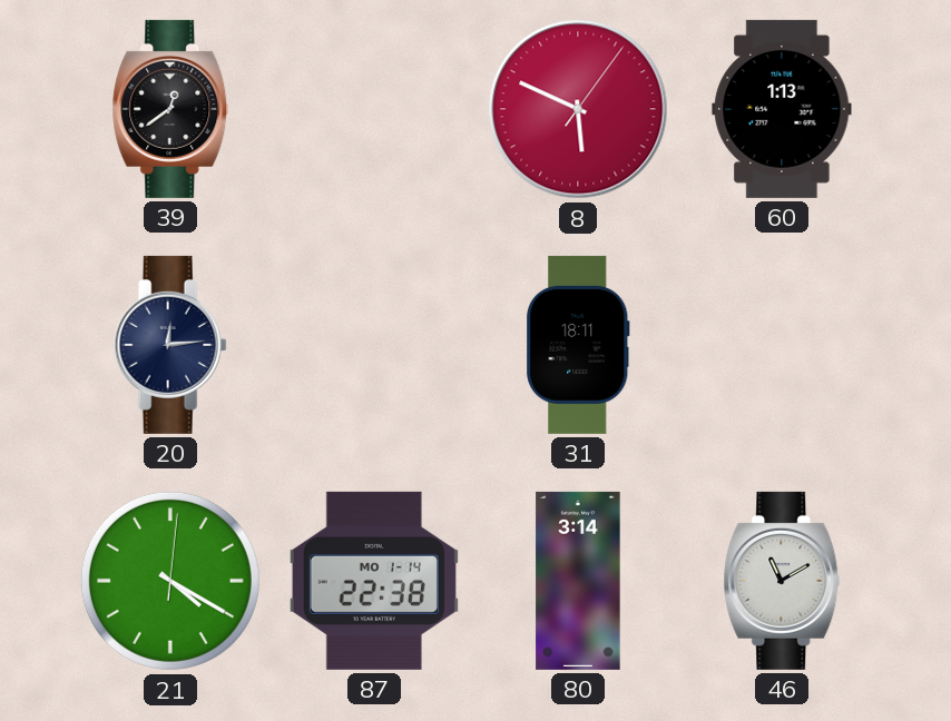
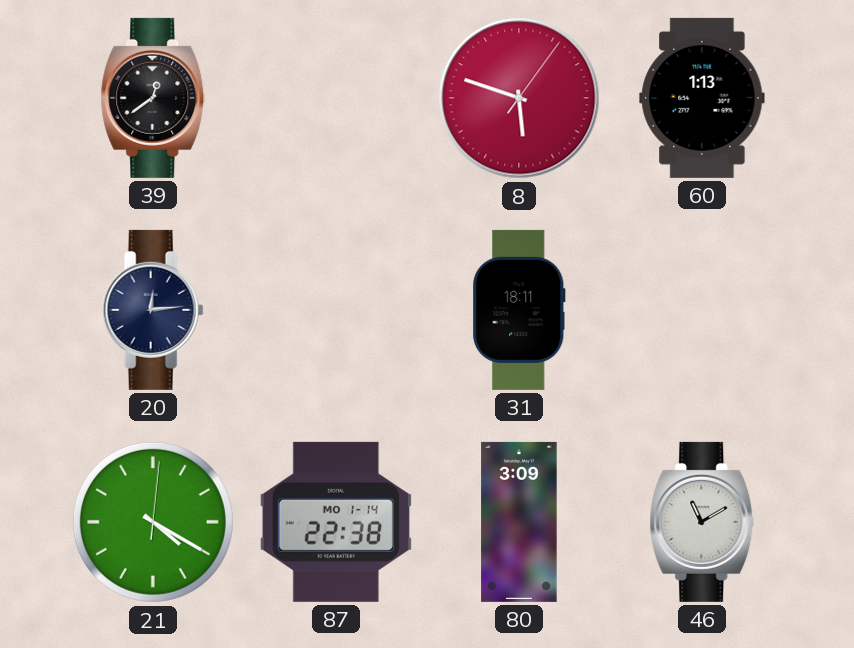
8: 5:49 -> 5:48 (519, 98)
80: 3:14 -> 3:09 (519, 522)
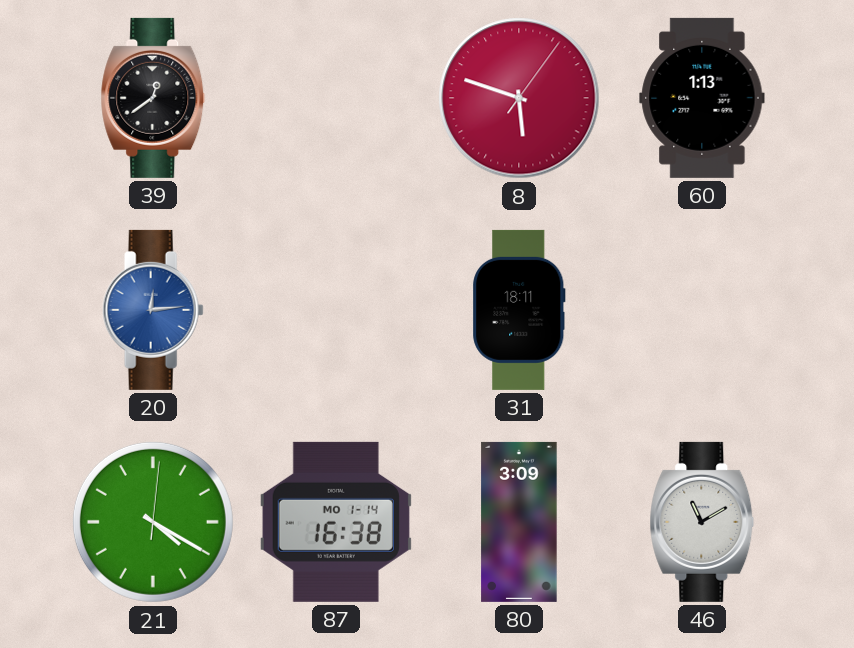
20 dial: navy -> blue (153, 310)
87: 22:38 -> 16:38 (336, 522)
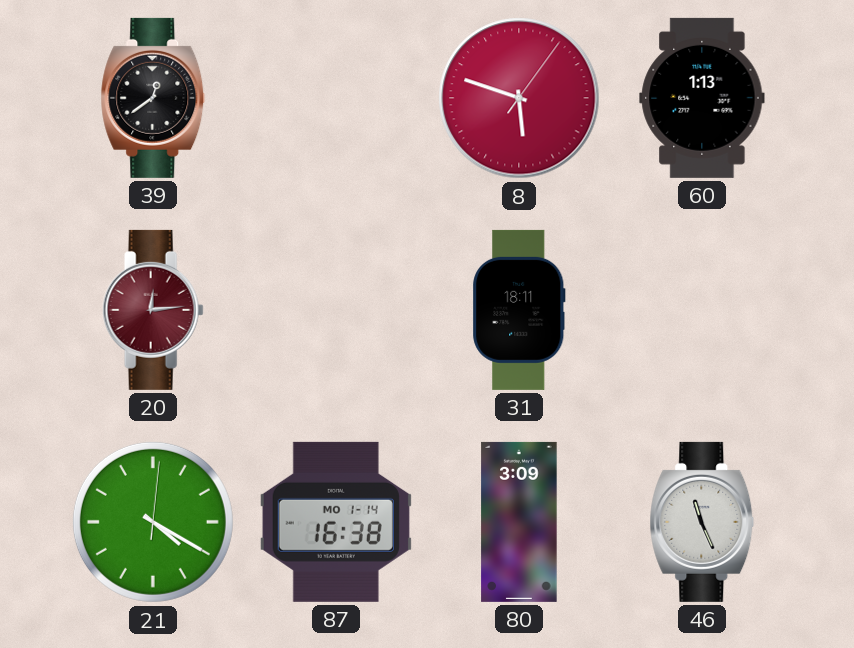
20 dial: blue -> burgundy (153, 310)
46: 11:10 -> 11:26 (702, 522)
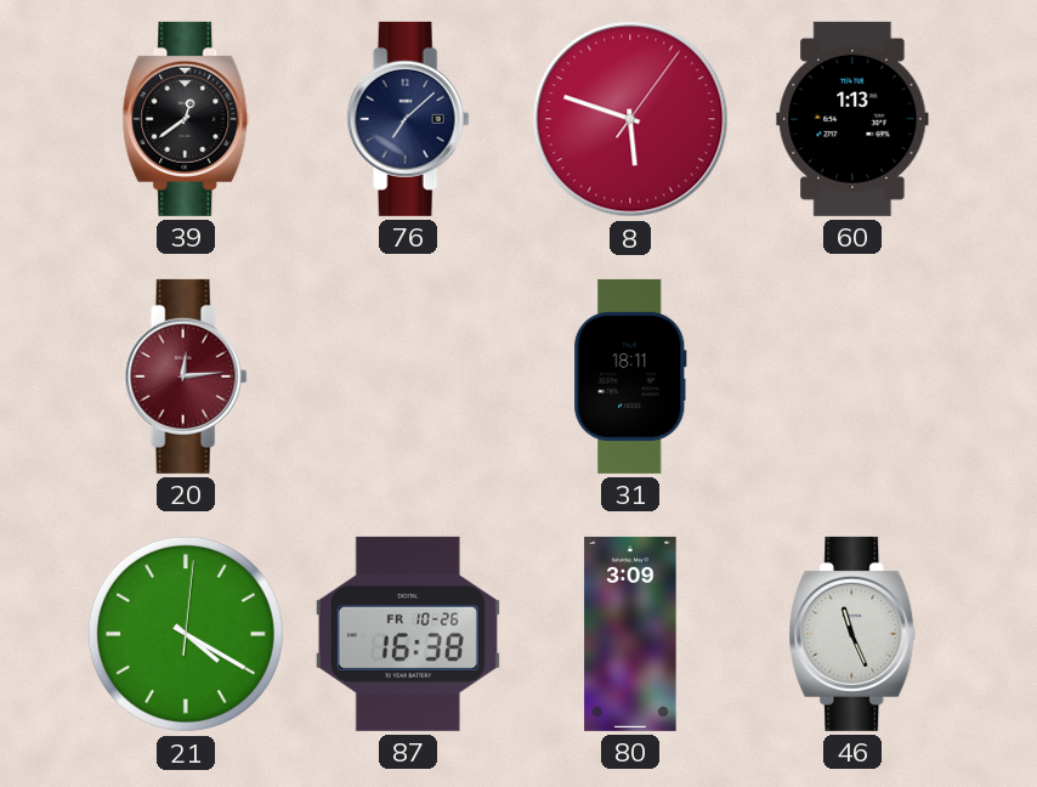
76: none -> 7:08 (408, 119)
87 date: MO 1-14 -> FR 10-26 (408, 634)
